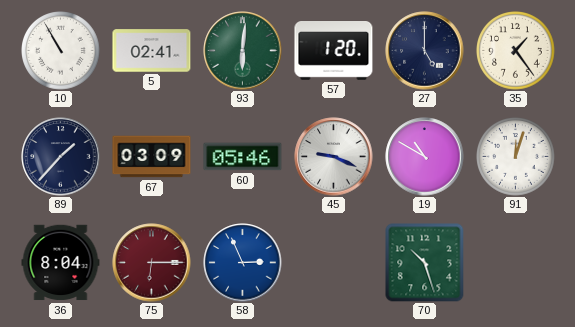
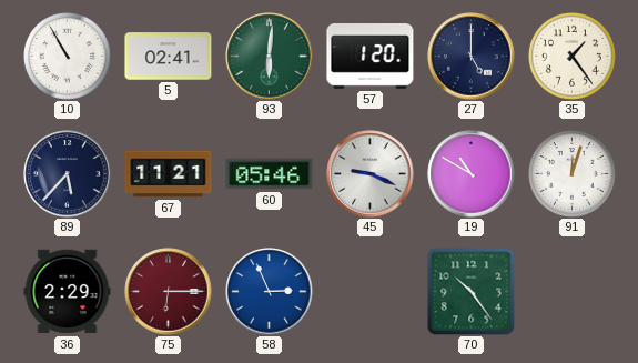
89: 1:37 -> 5:37 (68, 174)
67: 03:09 -> 11:21 (169, 174)
36: 8:04 -> 2:29 (68, 292)
70: 10:27 -> 10:24 (472, 292)
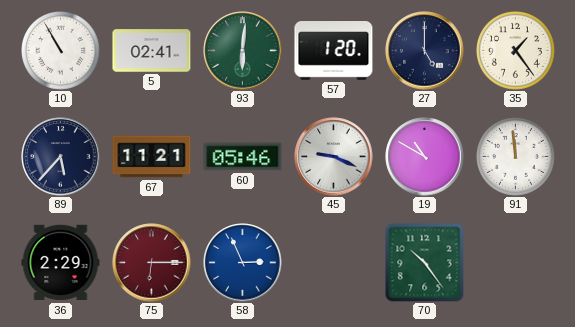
91: 12:03 -> 11:59 (516, 157)
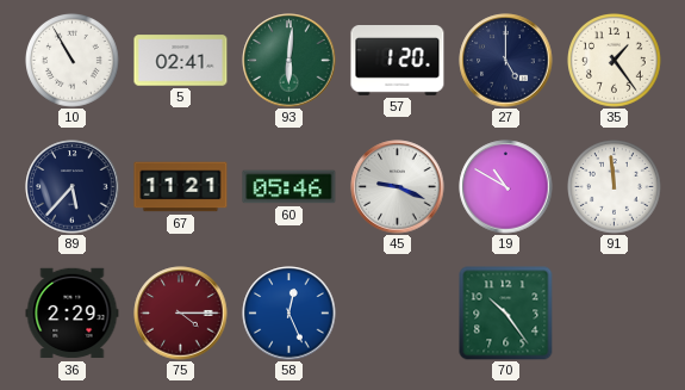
75: 6:15 -> 4:15 (181, 314)
58: 2:56 -> 12:26 (289, 314)
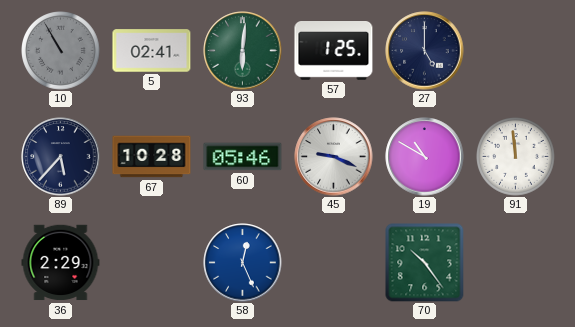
10 dial: white -> grey (61, 51)
57: 1:20 -> 1:25 (334, 51)
35: 1:24 -> none (615, 61)
67: 11:21 -> 10:28 (152, 157)
75: 4:15 -> none (181, 314)
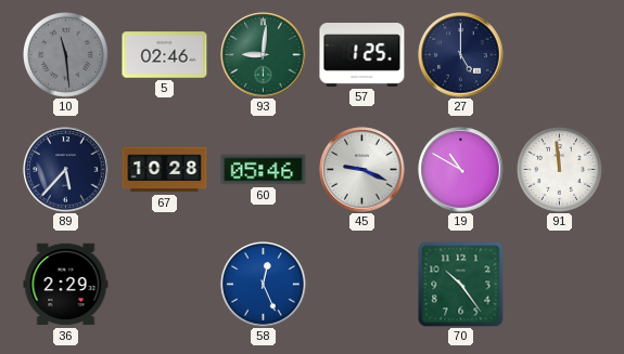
10: 10:55 -> 11:29 (66, 55)
5: 02:41 -> 02:46 (165, 55)
93: 6:01 -> 9:01 (264, 55)
